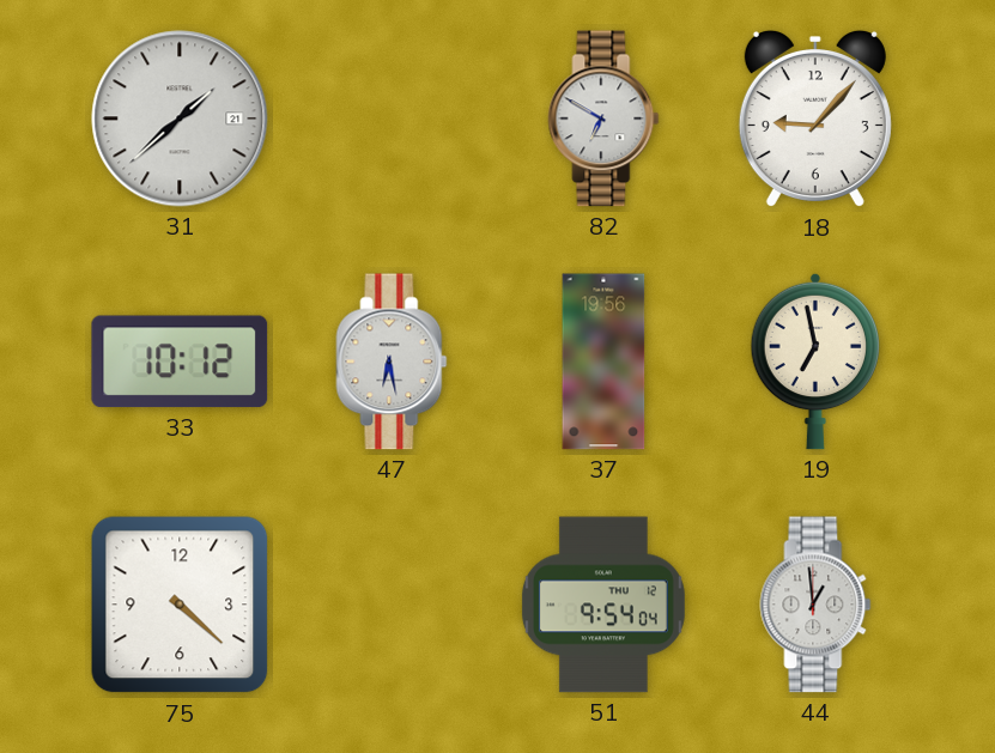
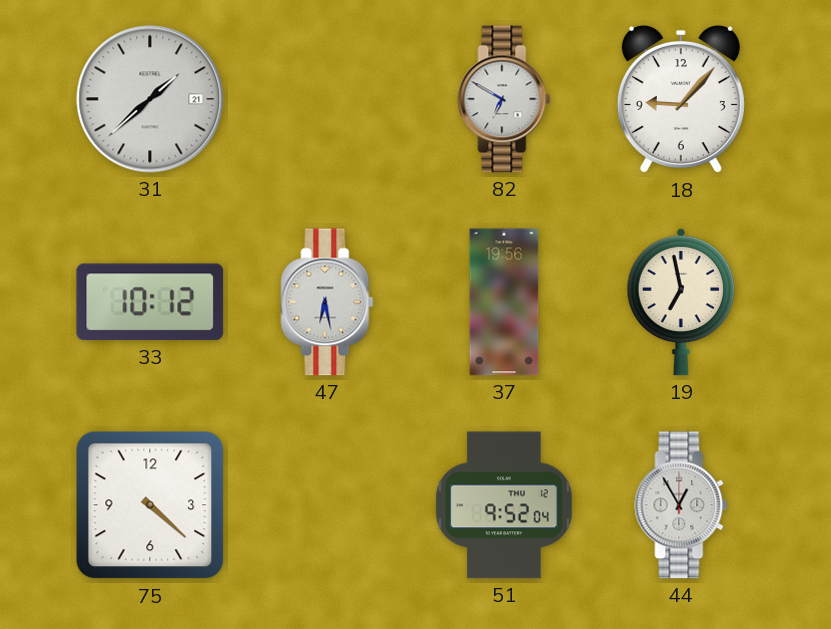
51: 9:54 -> 9:52 (504, 505)
44: 12:59 -> 12:55 (681, 505)
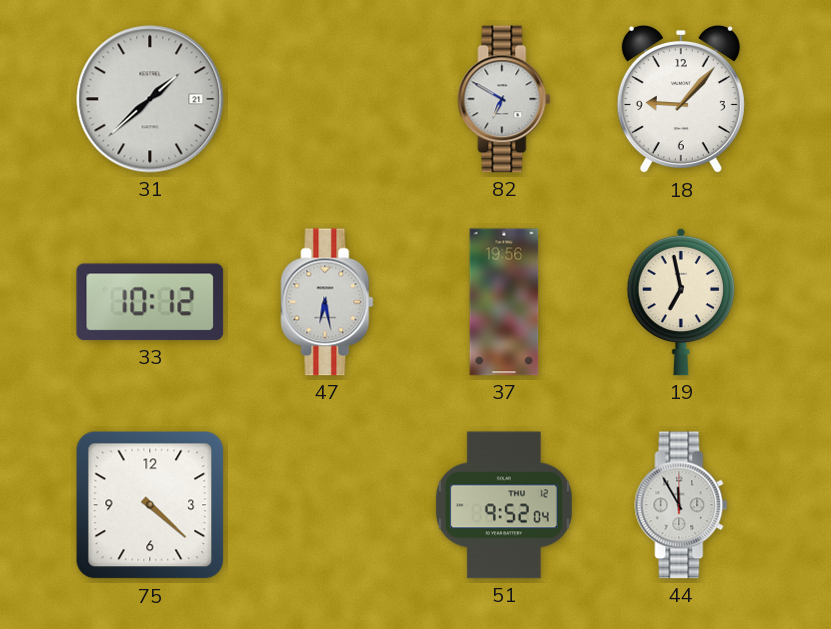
44: 12:55 -> 11:55 (681, 505)
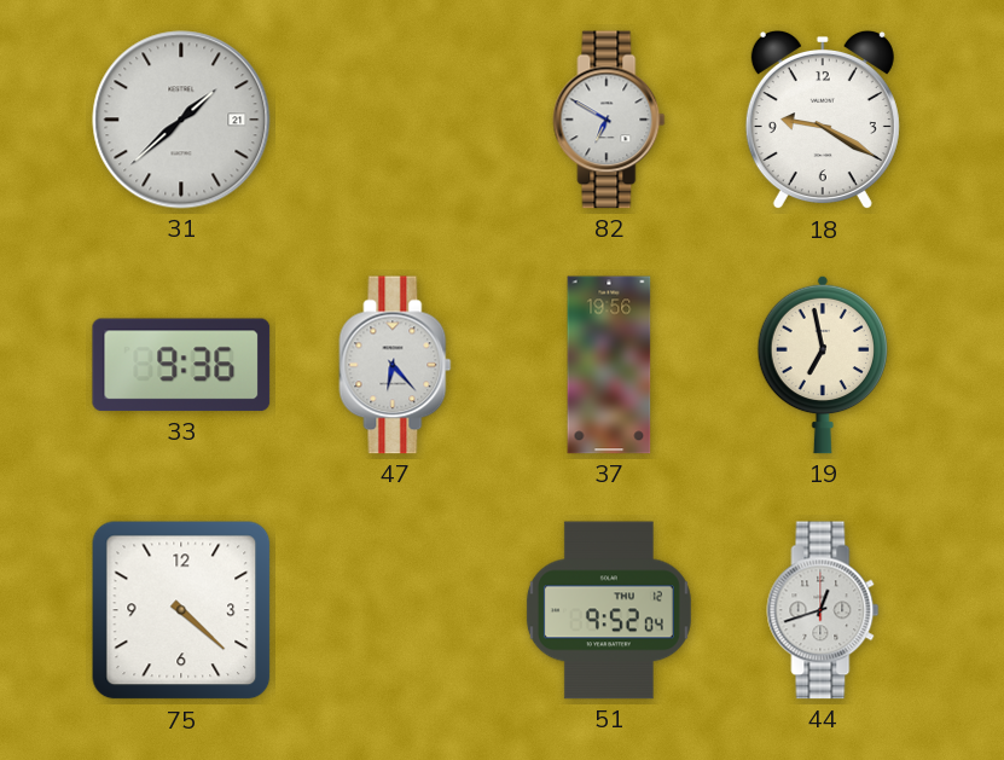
18: 9:07 -> 9:20 (823, 120)
33: 10:12 -> 9:36 (181, 365)
47: 6:28 -> 6:23 (395, 365)
44: 11:55 -> 12:42 (823, 610)
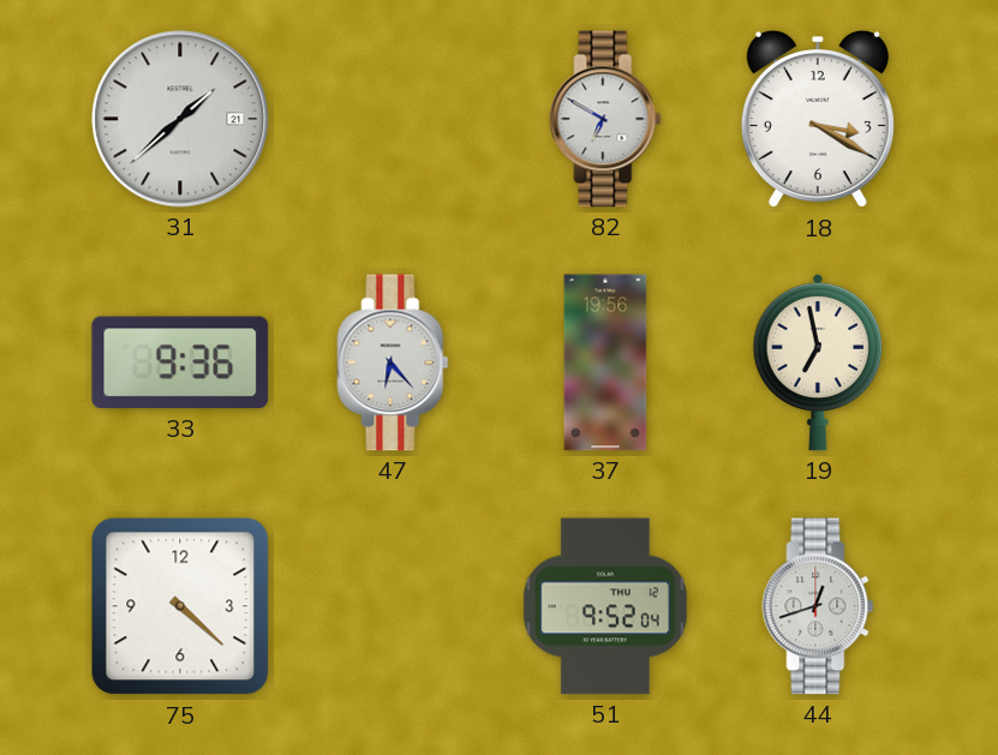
18: 9:20 -> 3:20 (818, 119)
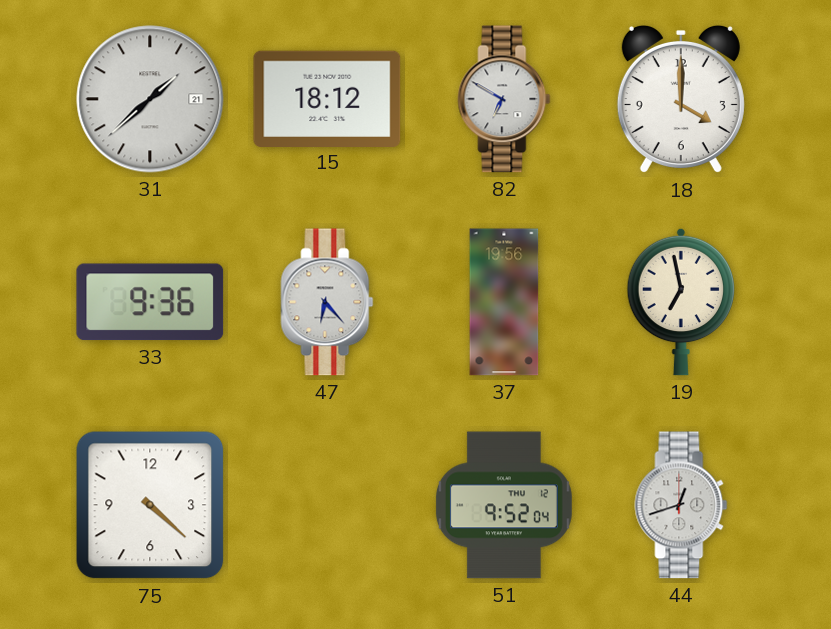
15: none -> 18:12 (327, 98)
18: 3:20 -> 4:00 (681, 99)
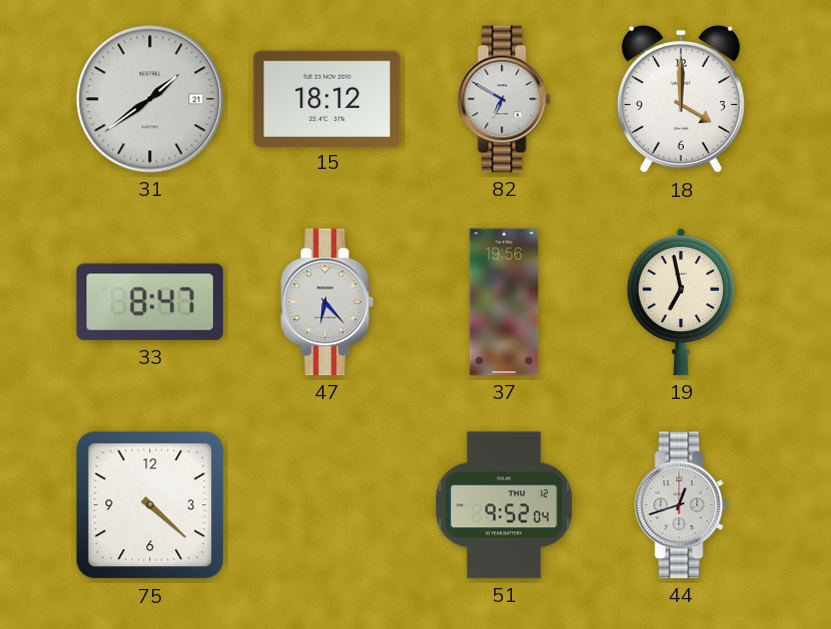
31: 1:38 -> 1:39 (150, 99)
33: 9:36 -> 8:47 (150, 302)
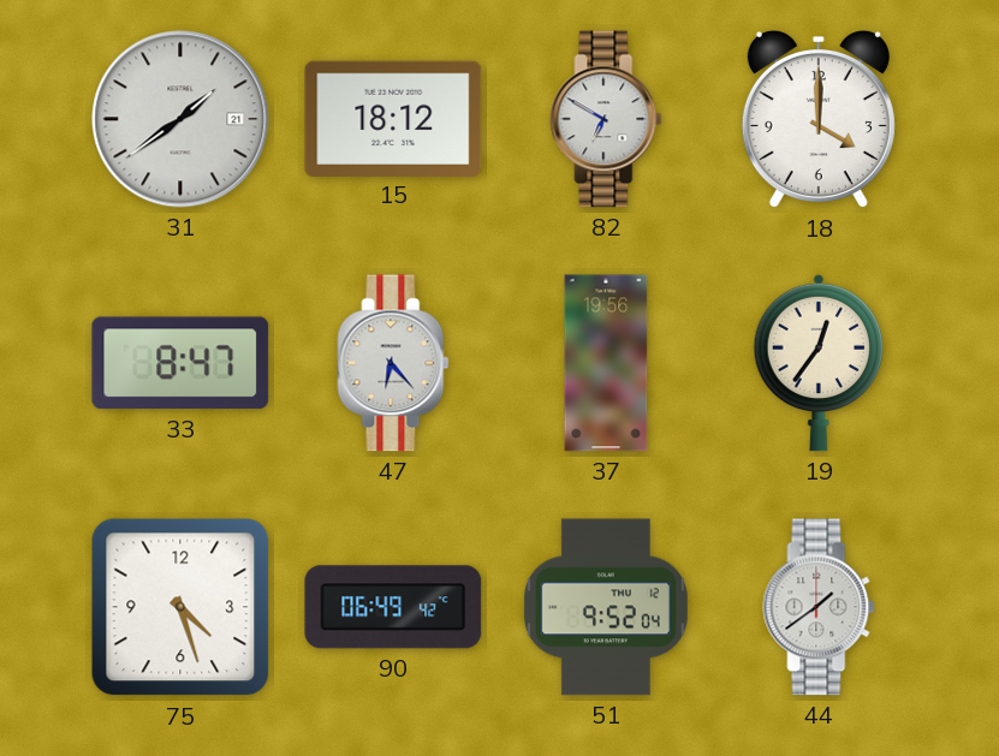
19: 6:58 -> 12:36 (817, 363)
75: 4:22 -> 4:27 (180, 607)
90: none -> 06:49 (393, 607)
44: 12:42 -> 1:39 (819, 607)
